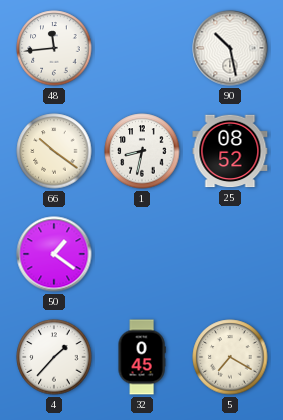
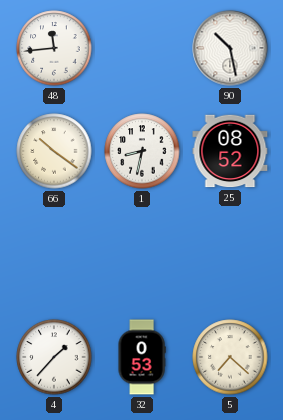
50: 1:21 -> none (54, 254)
32: 0:45 -> 0:53 (142, 357)
5: 7:20 -> 7:22 (230, 357)
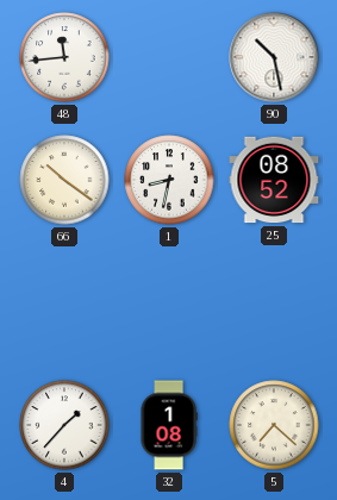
32: 0:53 -> 1:08 (169, 425)
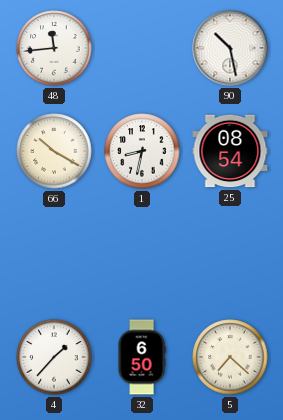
66: 10:21 -> 10:20 (54, 151)
25: 08:52 -> 08:54 (230, 151)
32: 1:08 -> 6:50 (142, 357)
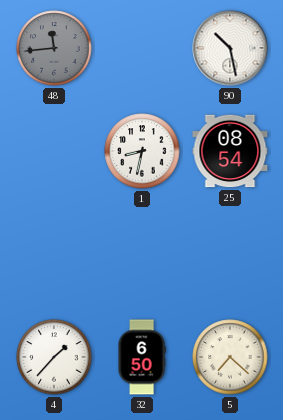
48 dial: white -> grey (54, 48)
66: 10:20 -> none (54, 151)
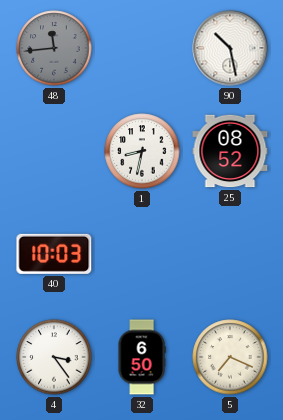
25: 08:54 -> 08:52 (230, 151)
40: none -> 10:03 (54, 254)
4: 1:37 -> 3:24 (54, 357)
5: 7:22 -> 7:19 (230, 357)
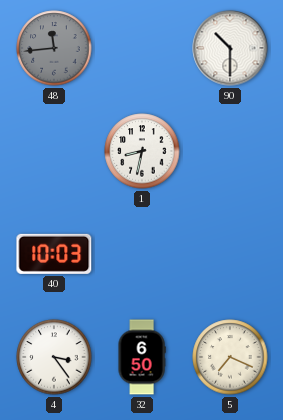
90: 10:28 -> 10:30 (230, 48)
25: 08:52 -> none (230, 151)
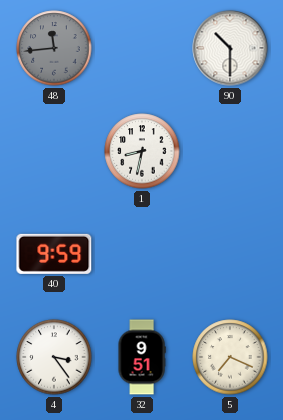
40: 10:03 -> 9:59 (54, 254)
32: 6:50 -> 9:51 (142, 357)
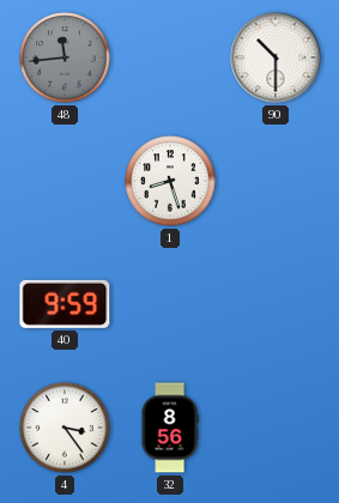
1: 8:32 -> 8:27 (170, 181)
32: 9:51 -> 8:56 (170, 428)
5: 7:19 -> none (230, 357)
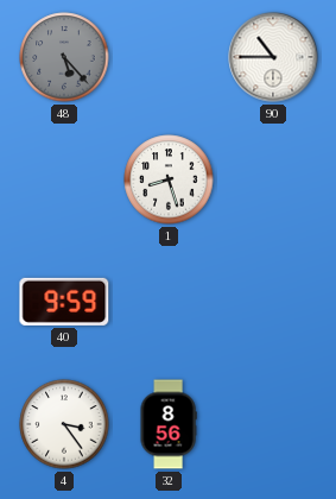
48: 11:44 -> 5:23 (64, 57)
90: 10:30 -> 10:45 (273, 57)
